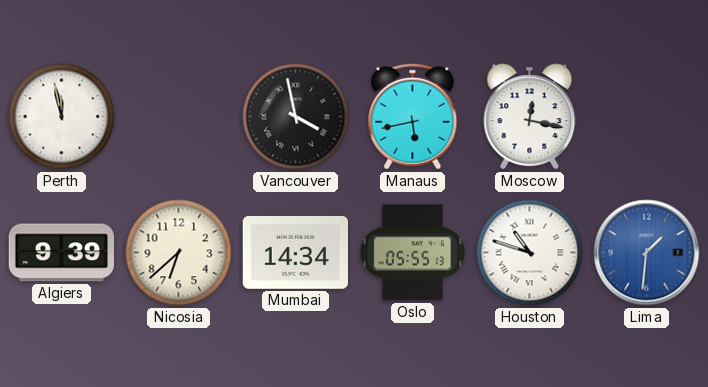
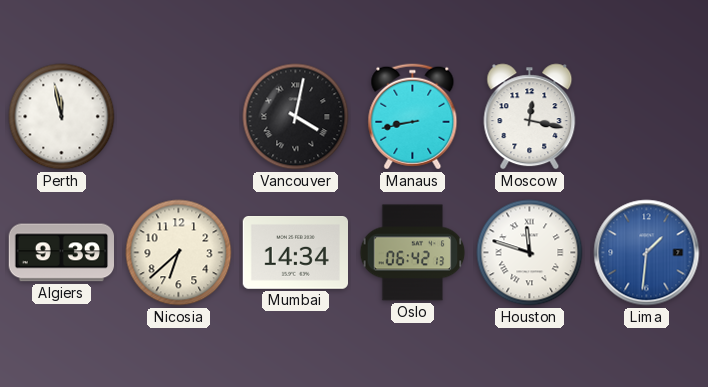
Vancouver: 3:58 -> 4:02 (296, 117)
Manaus: 5:43 -> 8:43 (413, 117)
Oslo: 05:55 -> 06:42 (413, 253)
Houston: 10:48 -> 11:48 (530, 253)
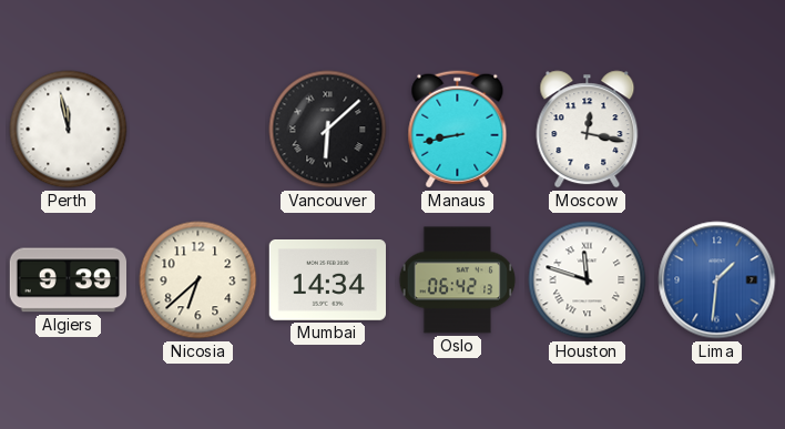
Vancouver: 4:02 -> 6:08 (328, 130)
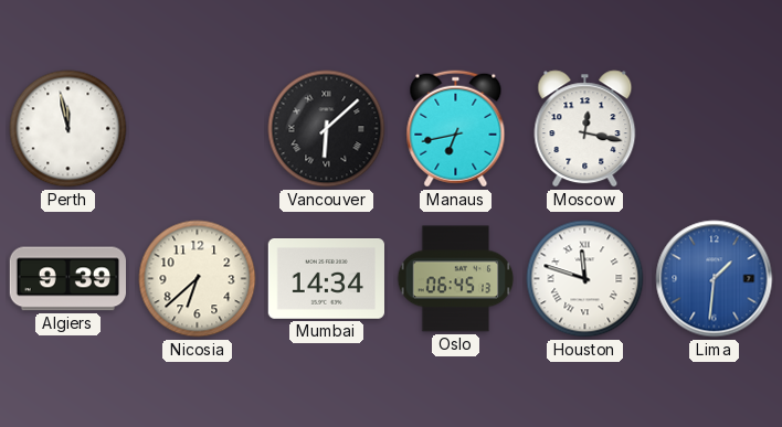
Manaus: 8:43 -> 6:43 (456, 129)
Oslo: 06:42 -> 06:45 (456, 279)
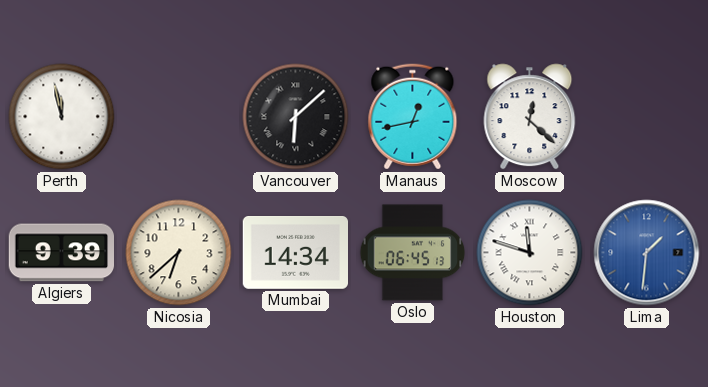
Manaus: 6:43 -> 12:43 (413, 117)
Moscow: 12:17 -> 12:22 (530, 117)
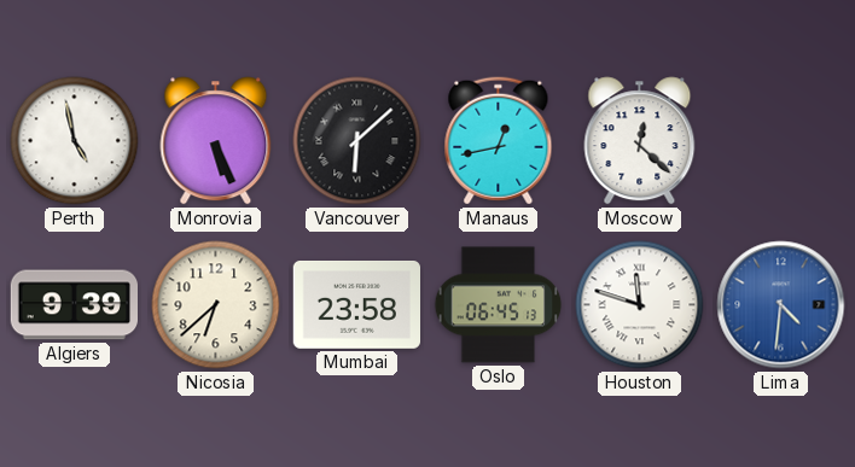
Perth: 11:58 -> 4:58 (75, 141)
Monrovia: none -> 5:26 (216, 141)
Mumbai: 14:34 -> 23:58 (357, 305)
Lima: 1:31 -> 4:31 (781, 305)
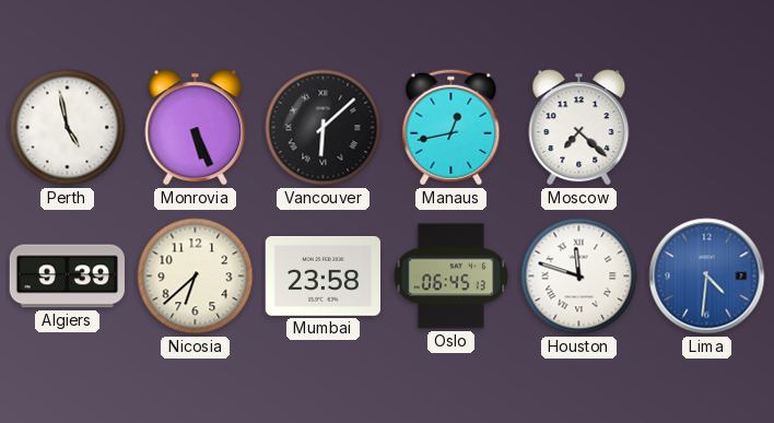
Moscow: 12:22 -> 7:22 (579, 128)
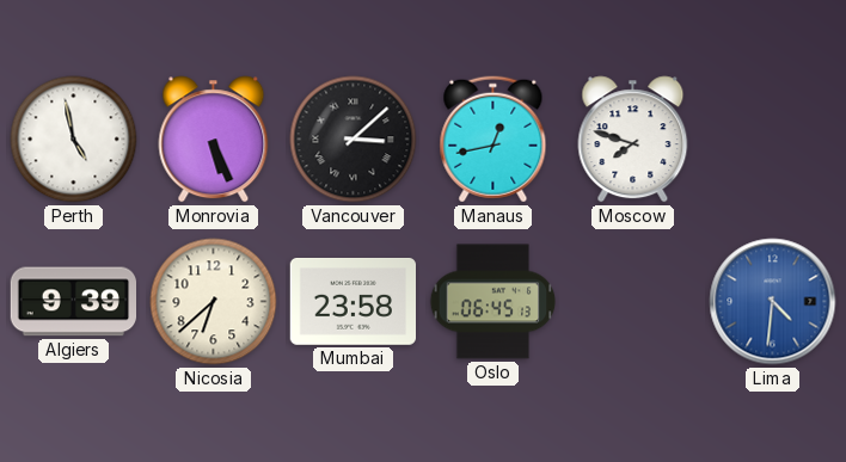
Vancouver: 6:08 -> 3:08 (354, 140)
Moscow: 7:22 -> 7:48 (633, 140)
Houston: 11:48 -> none (579, 277)
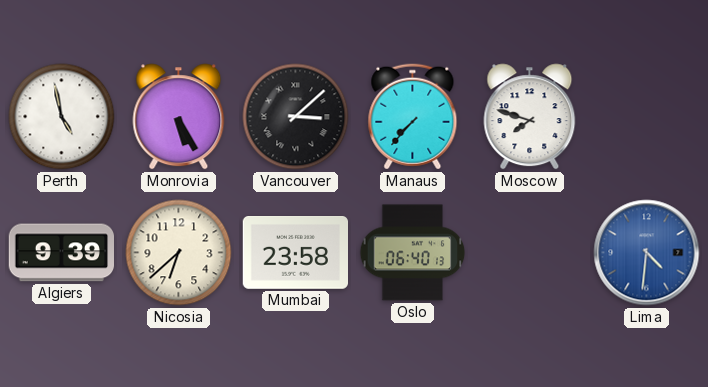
Monrovia: 5:26 -> 5:25 (179, 117)
Manaus: 12:43 -> 7:37 (413, 117)
Oslo: 06:45 -> 06:40 (413, 253)
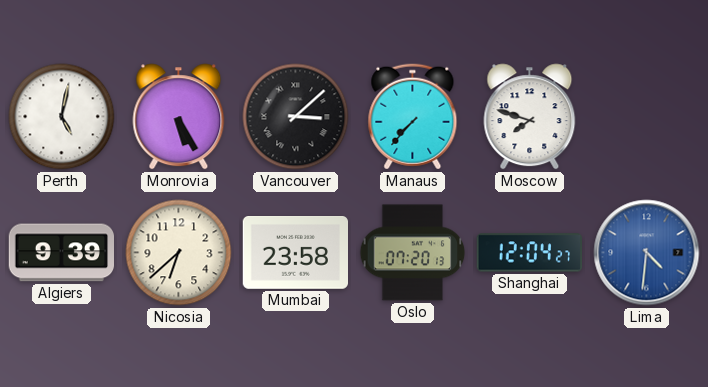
Perth: 4:58 -> 5:02 (62, 117)
Oslo: 06:40 -> 07:20 (413, 253)
Shanghai: none -> 12:04 (529, 253)
